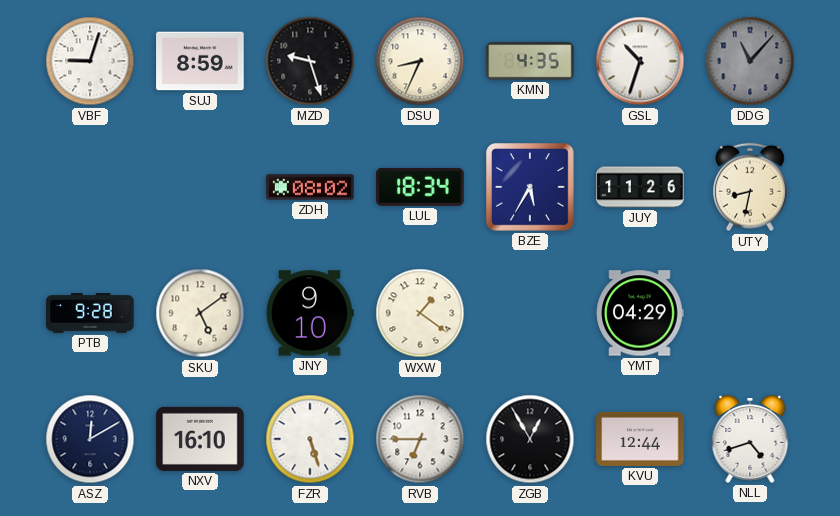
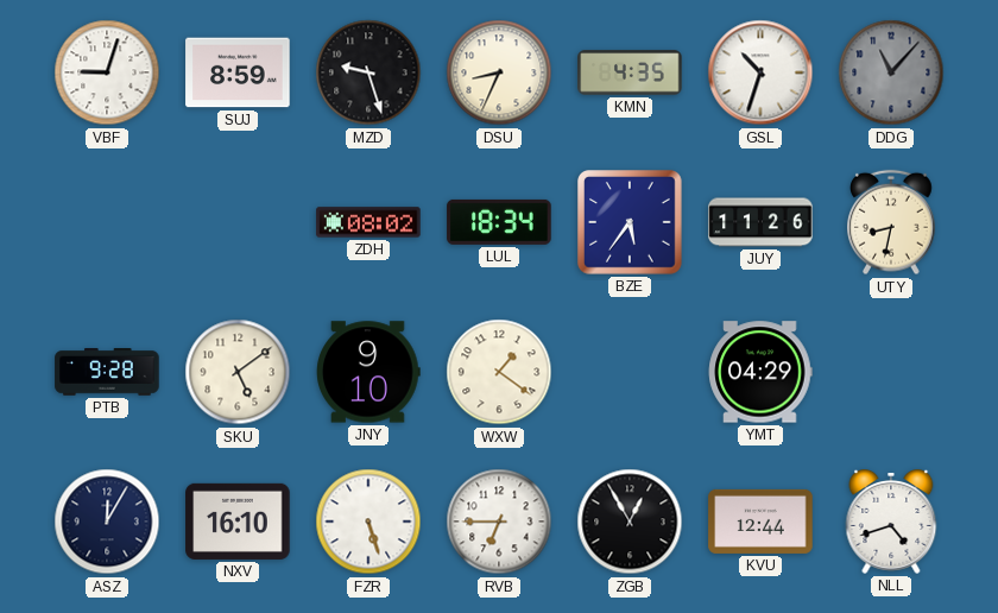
BZE: 5:35 -> 5:36 (631, 223)
ASZ: 12:10 -> 12:05 (107, 522)
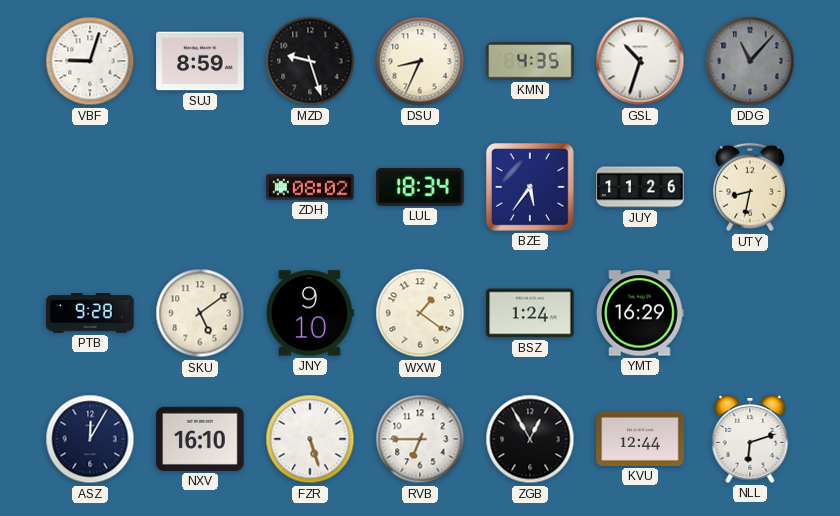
BSZ: none -> 1:24 (530, 313)
YMT: 04:29 -> 16:29 (640, 313)
NLL: 4:42 -> 6:12 (750, 440)
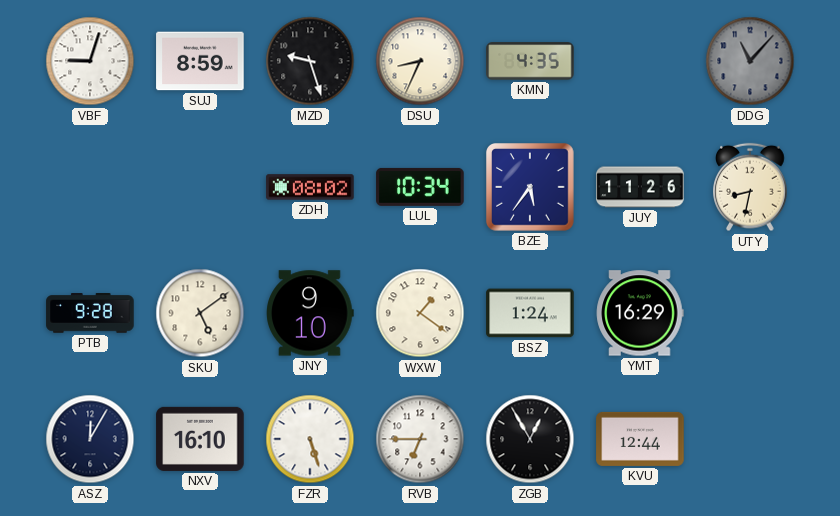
GSL: 10:33 -> none (640, 61)
LUL: 18:34 -> 10:34 (420, 187)
NLL: 6:12 -> none (750, 440)
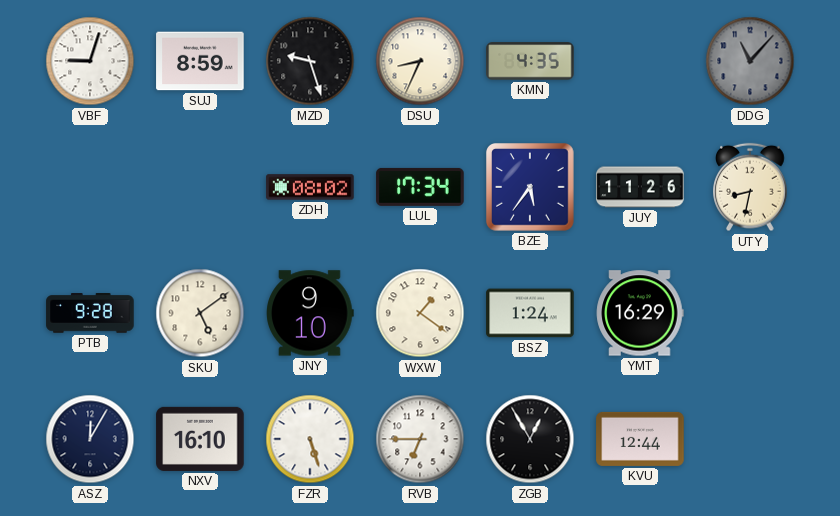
LUL: 10:34 -> 17:34 (420, 187)
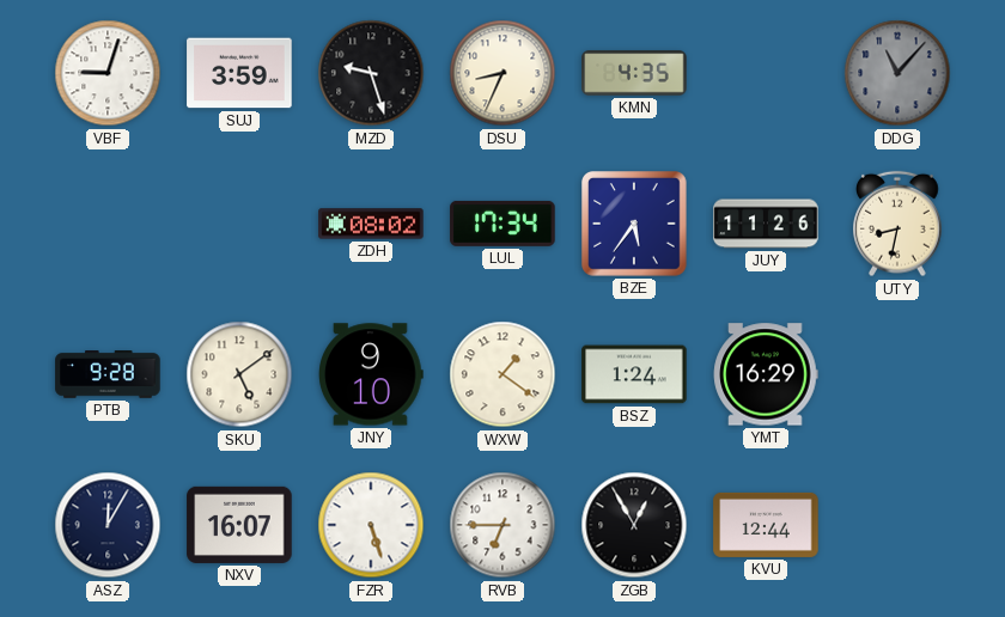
SUJ: 8:59 -> 3:59 (239, 73)
NXV: 16:10 -> 16:07 (239, 525)
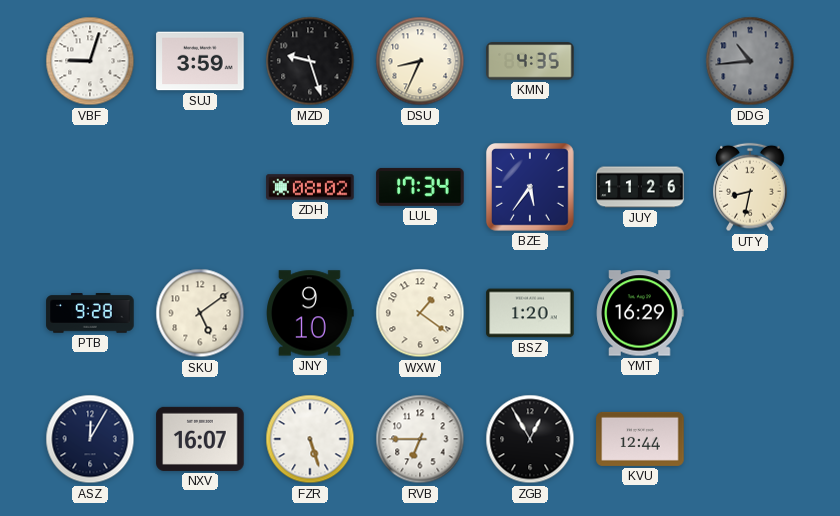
DDG: 11:07 -> 10:44 (750, 61)
BSZ: 1:24 -> 1:20 (530, 313)
